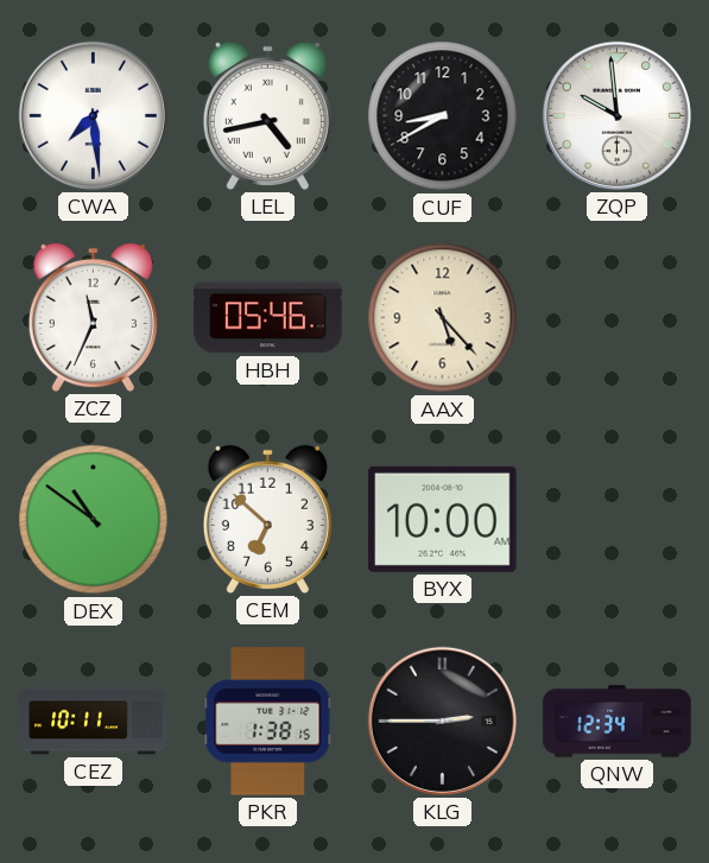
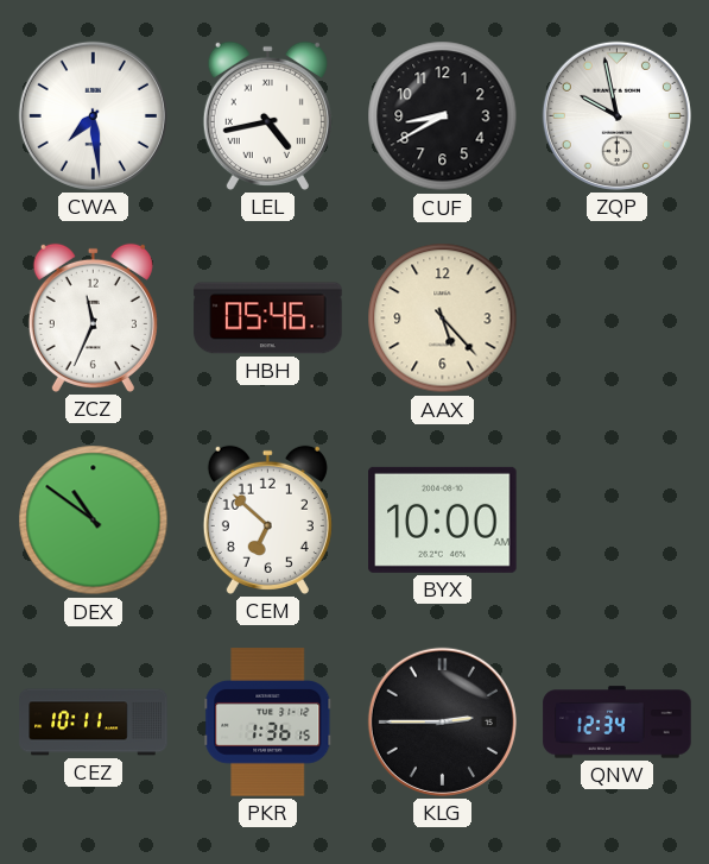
ZQP: 9:59 -> 9:58 (616, 115)
PKR: 1:38 -> 1:36 (268, 723)
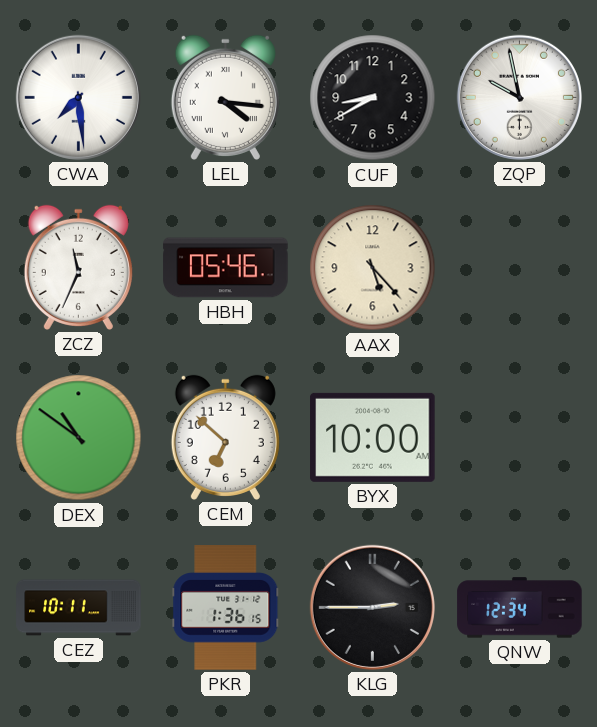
LEL: 4:43 -> 4:16 (225, 97)
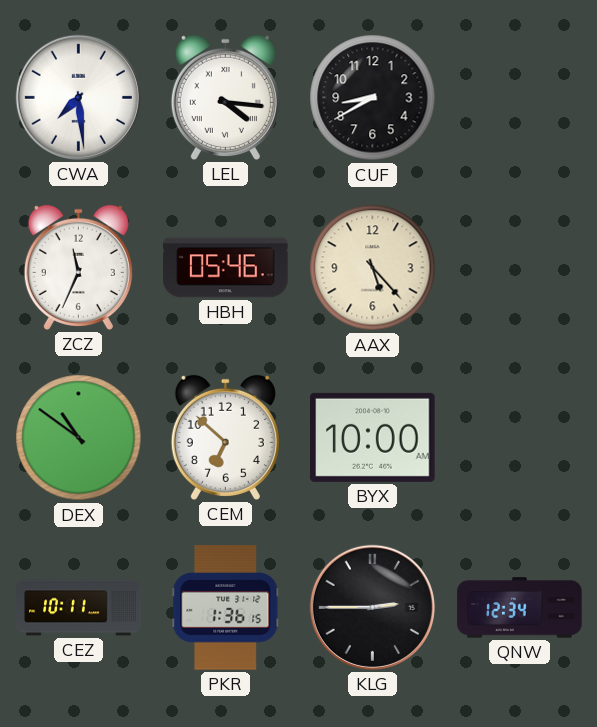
ZQP: 9:58 -> none (519, 97)
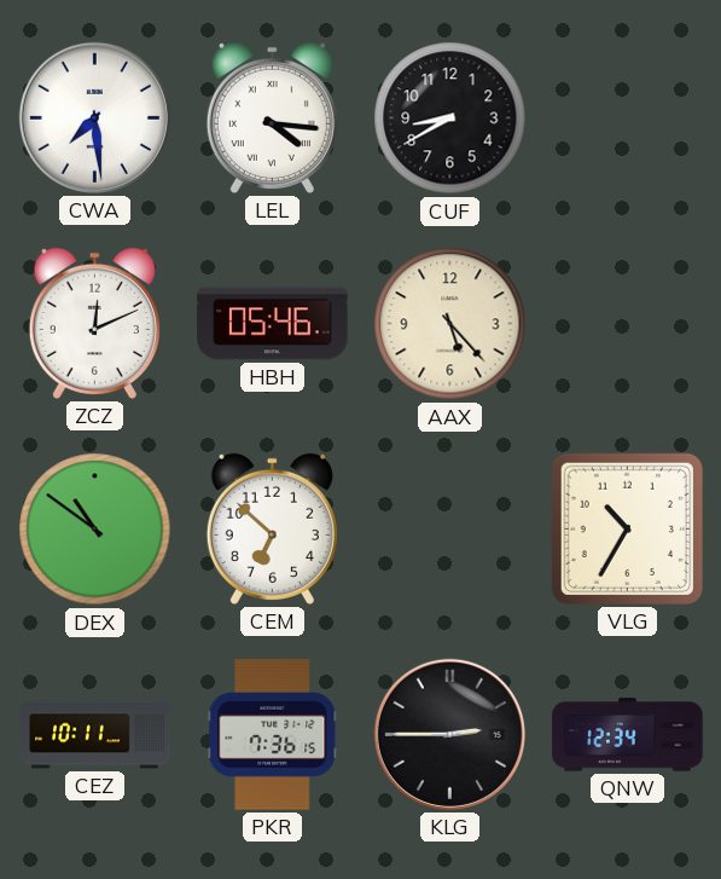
ZCZ: 11:34 -> 12:11 (94, 323)
BYX: 10:00 -> none (373, 437)
VLG: none -> 10:35 (627, 528)
PKR: 1:36 -> 7:36 (273, 735)
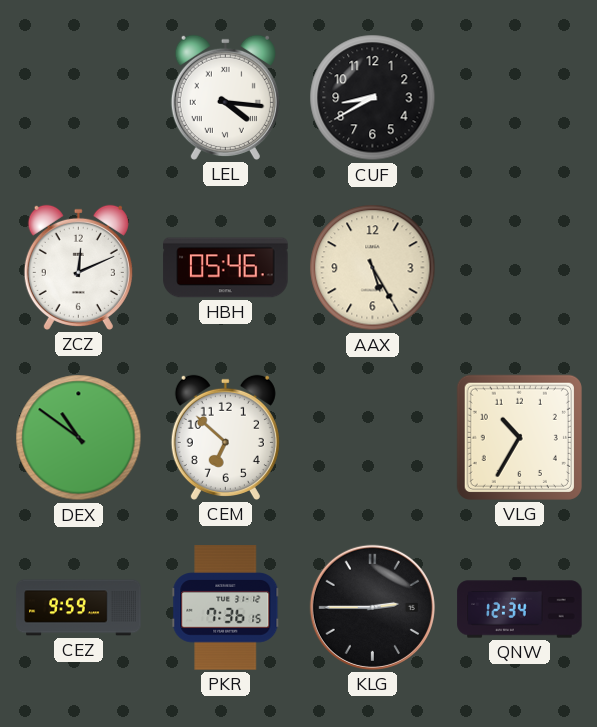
CWA: 7:29 -> none (94, 117)
AAX: 5:23 -> 5:25 (373, 268)
CEZ: 10:11 -> 9:59 (79, 608)
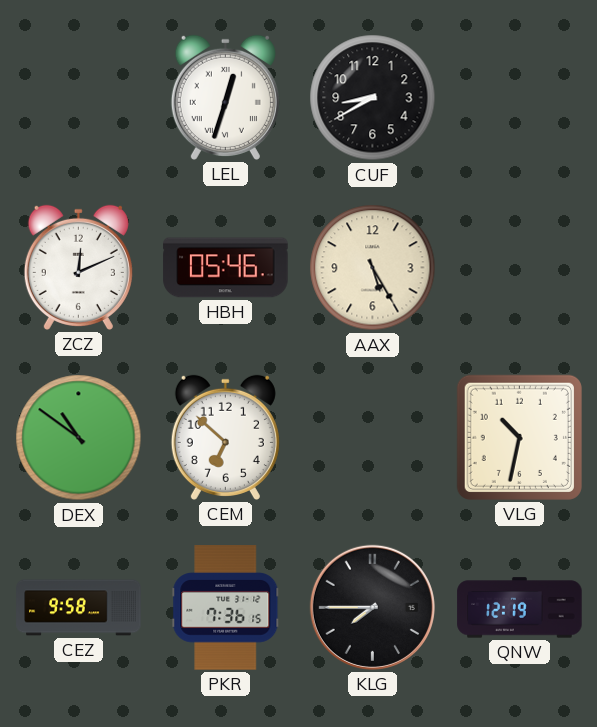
LEL: 4:16 -> 12:33 (225, 97)
VLG: 10:35 -> 10:32 (519, 437)
CEZ: 9:59 -> 9:58 (79, 608)
KLG: 2:45 -> 7:45 (372, 607)
QNW: 12:34 -> 12:19 (520, 608)
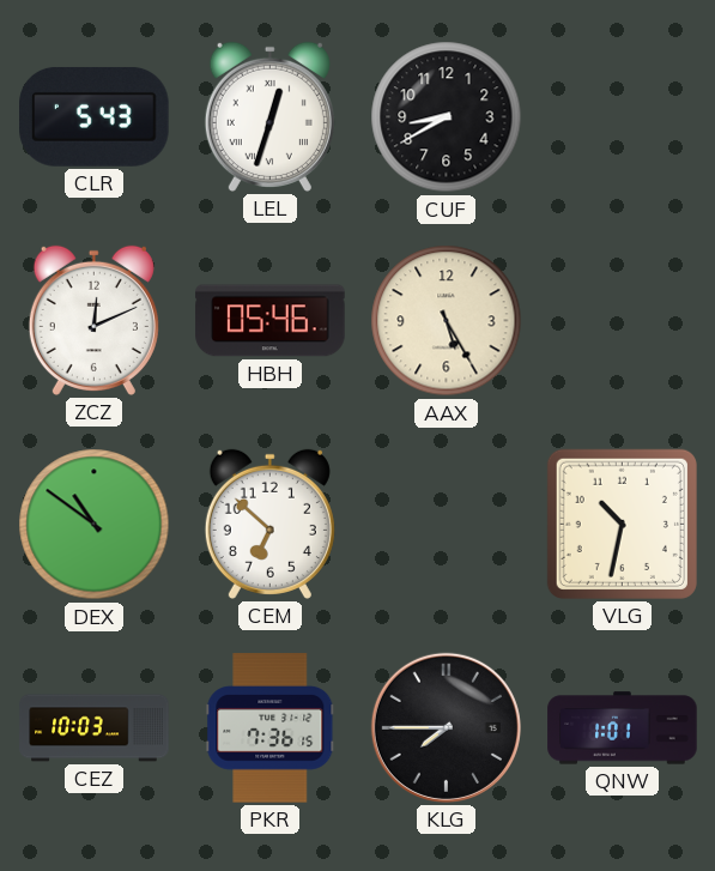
CLR: none -> 5:43 (95, 116)
CEZ: 9:58 -> 10:03 (95, 728)
QNW: 12:19 -> 1:01 (623, 728)
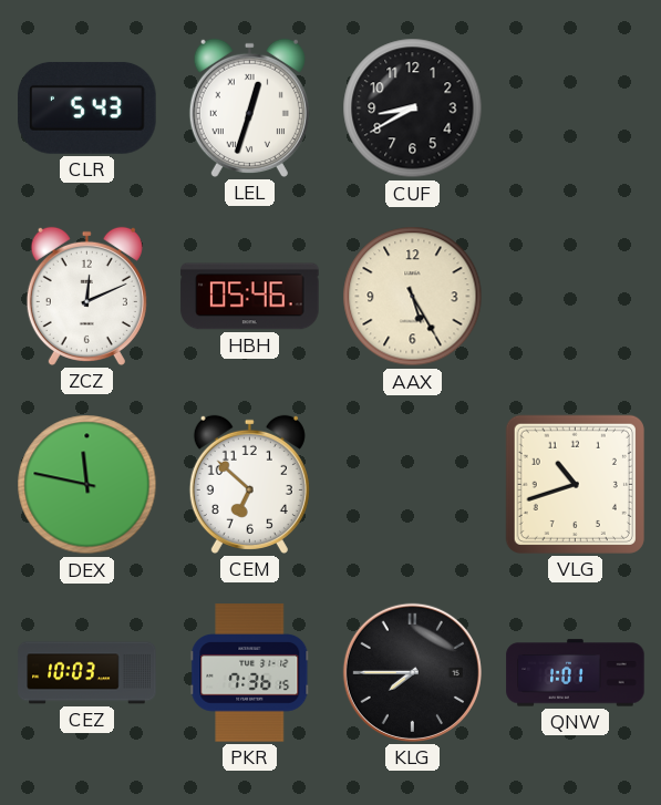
DEX: 10:51 -> 11:47 (87, 485)
VLG: 10:32 -> 10:42 (575, 484)
